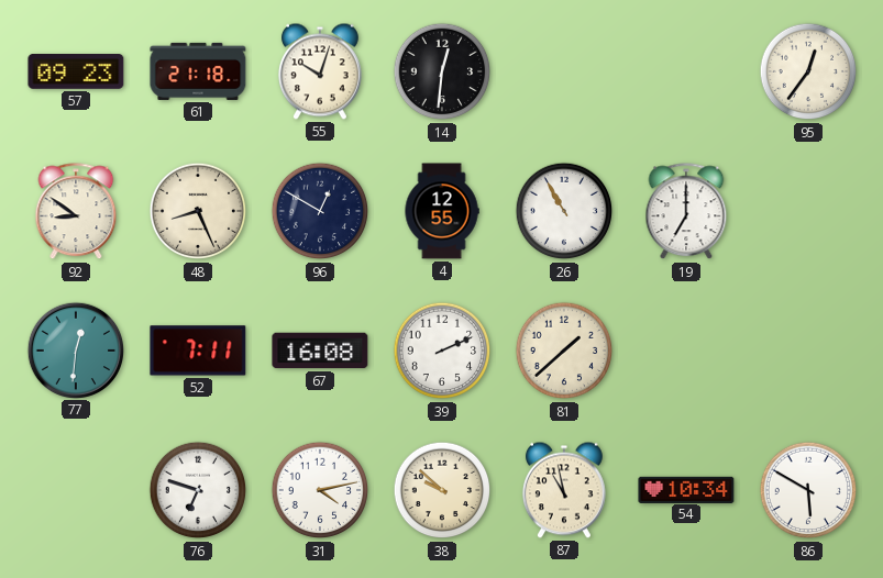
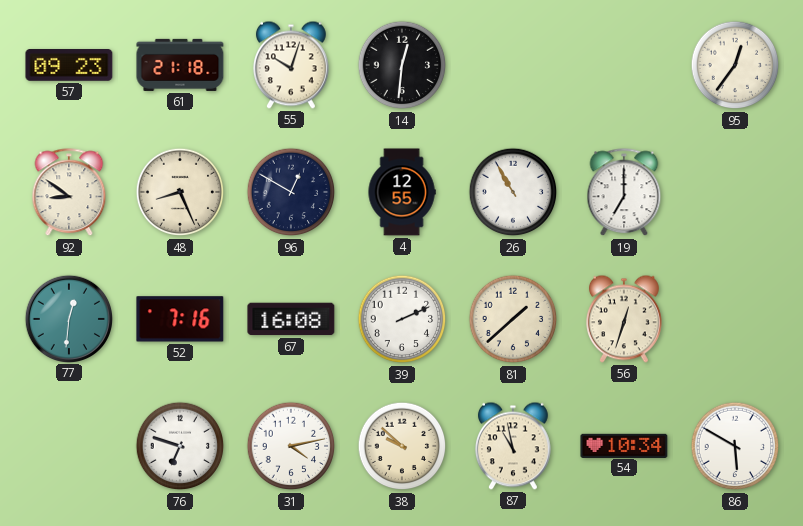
52: 7:11 -> 7:16 (180, 319)
56: none -> 12:33 (624, 319)
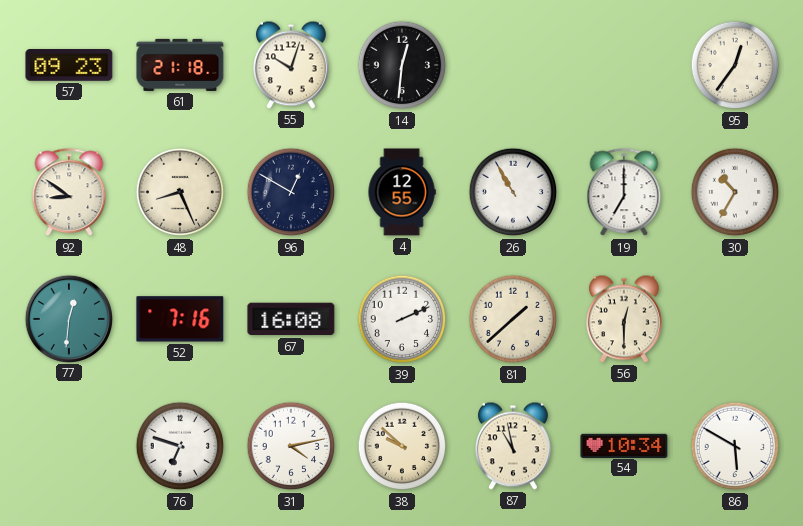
30: none -> 10:35 (735, 192)
56: 12:33 -> 12:30 (624, 319)
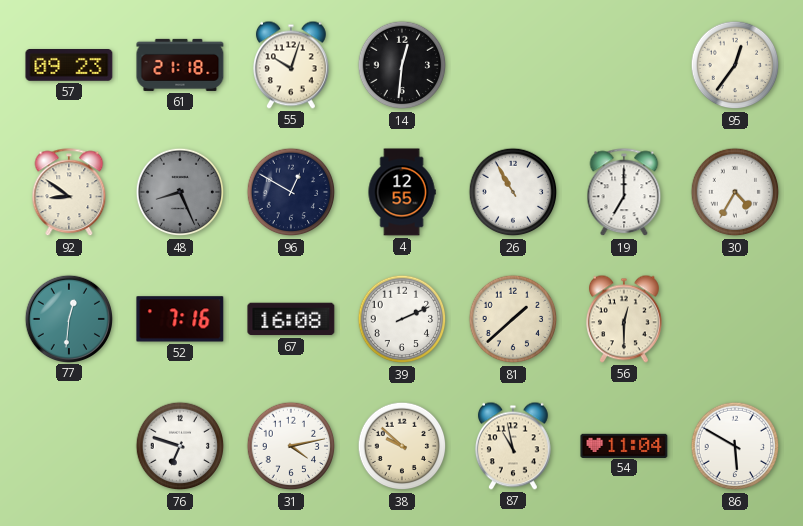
48 dial: cream -> grey (180, 192)
30: 10:35 -> 4:35 (735, 192)
54: 10:34 -> 11:04 (624, 445)
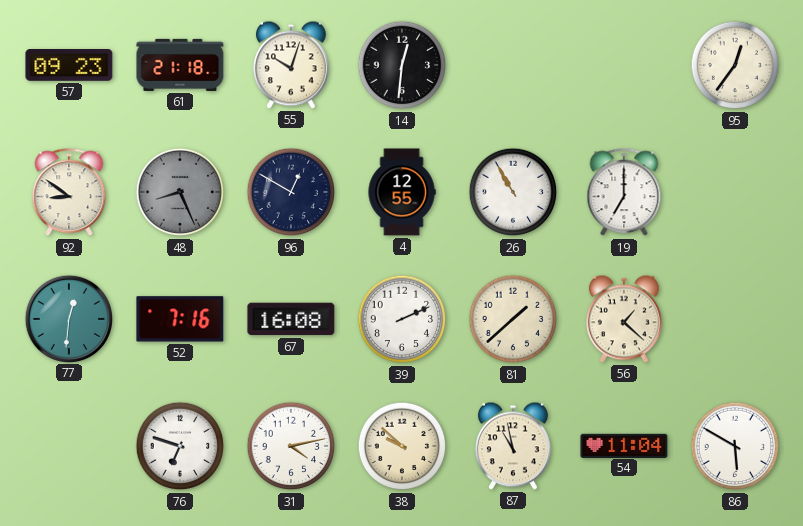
30: 4:35 -> none (735, 192)
56: 12:30 -> 1:22 (624, 319)
